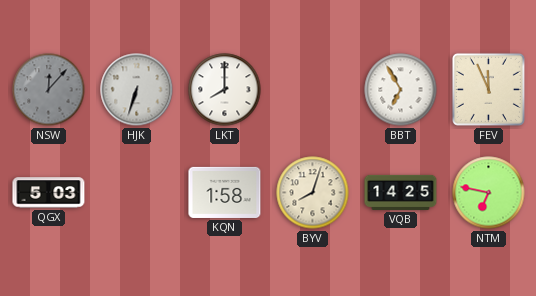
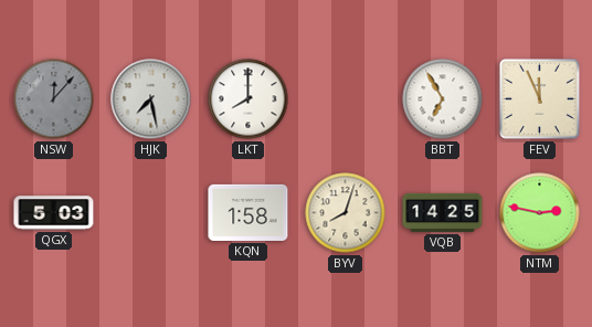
HJK: 6:33 -> 7:28 (151, 99)
NTM: 6:47 -> 2:47 (540, 213)
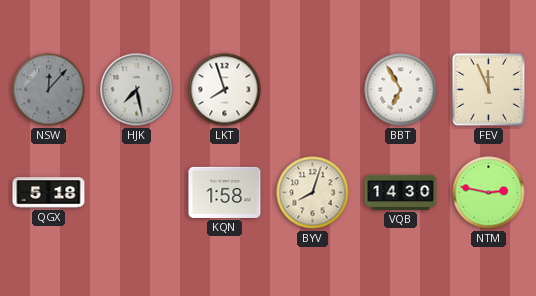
LKT: 8:00 -> 7:57 (225, 90)
QGX: 5:03 -> 5:18 (49, 193)
VQB: 14:25 -> 14:30 (401, 192)
